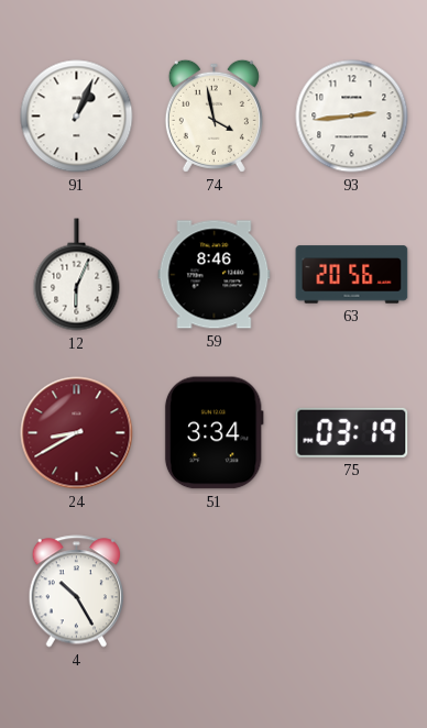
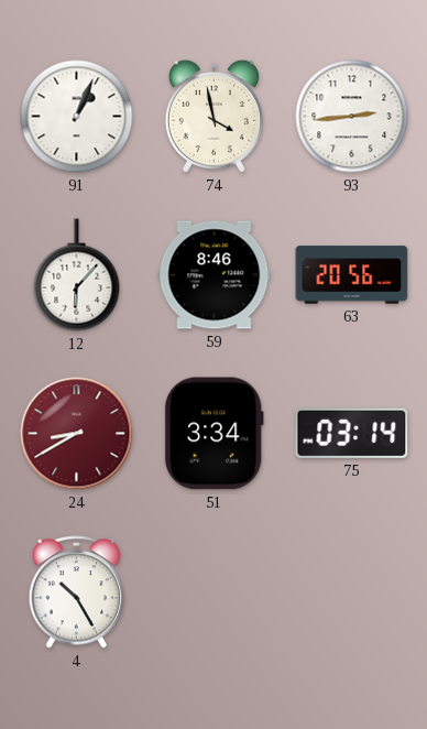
12: 6:04 -> 6:07 (77, 275)
75: 03:19 -> 03:14 (352, 433)
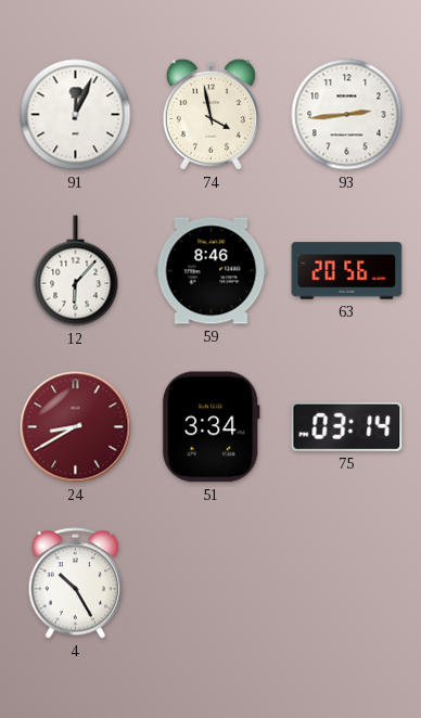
91: 1:04 -> 12:04 (76, 115)
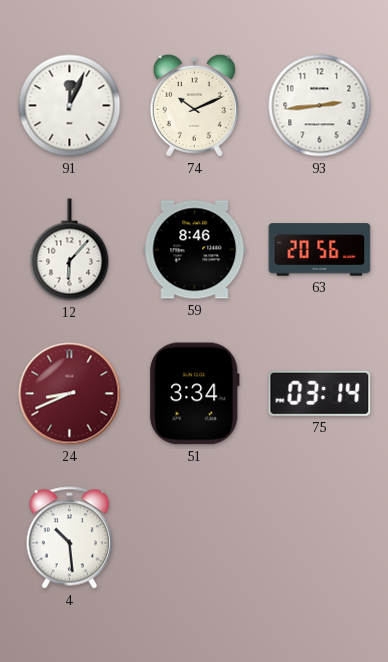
74: 3:58 -> 10:11 (194, 105)
24: 8:40 -> 8:41 (70, 394)
4: 10:25 -> 10:29 (70, 538)
